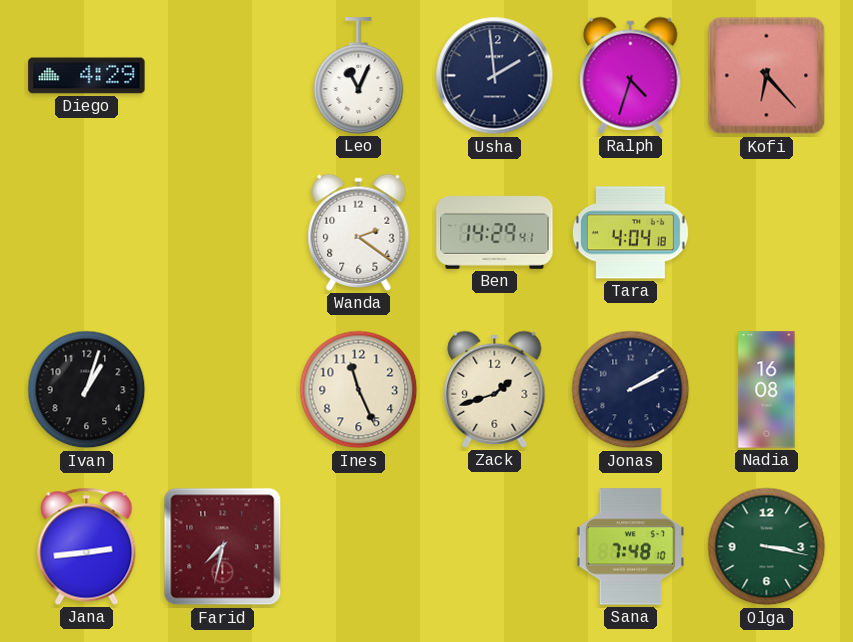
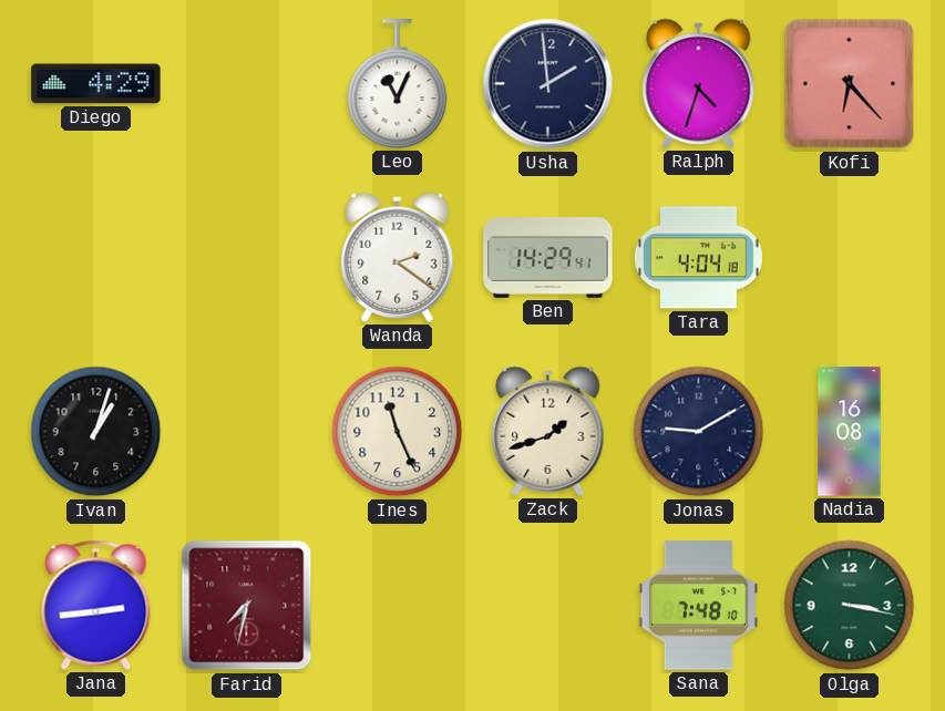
Jonas: 2:10 -> 9:10 (699, 432)
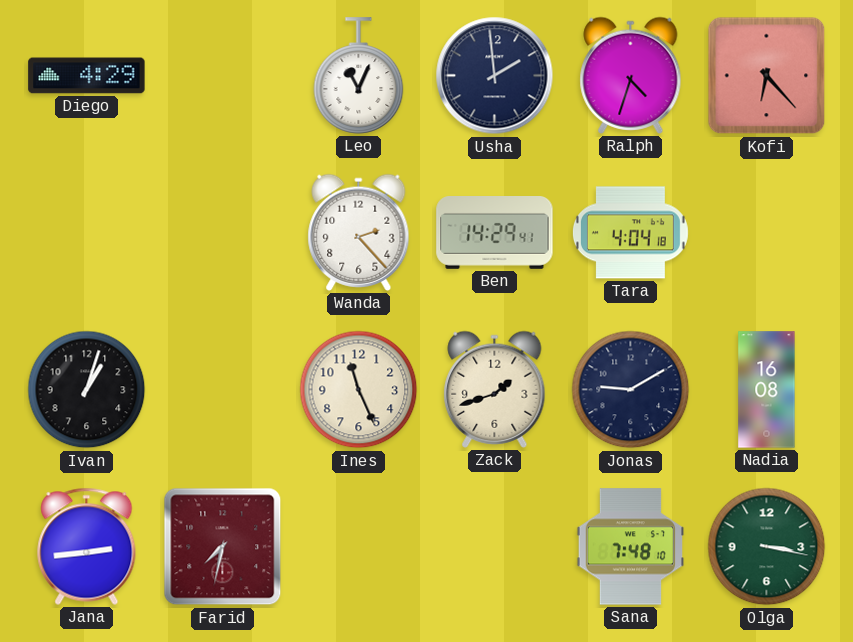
Wanda: 2:21 -> 2:23 (359, 232)
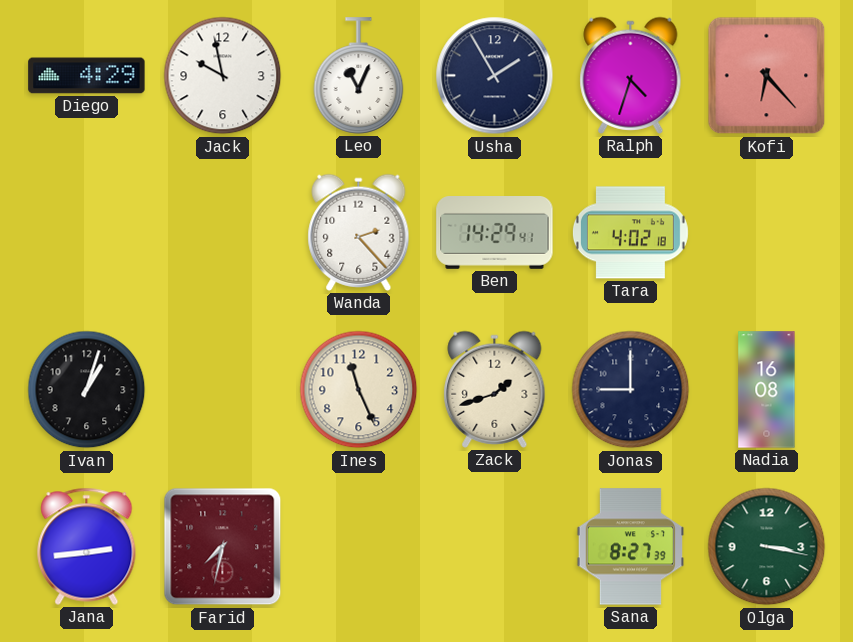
Jack: none -> 9:58 (223, 76)
Usha: 1:59 -> 1:55 (495, 76)
Tara: 4:04 -> 4:02 (630, 233)
Jonas: 9:10 -> 9:00 (631, 390)
Sana: 7:48 -> 8:27 (631, 547)
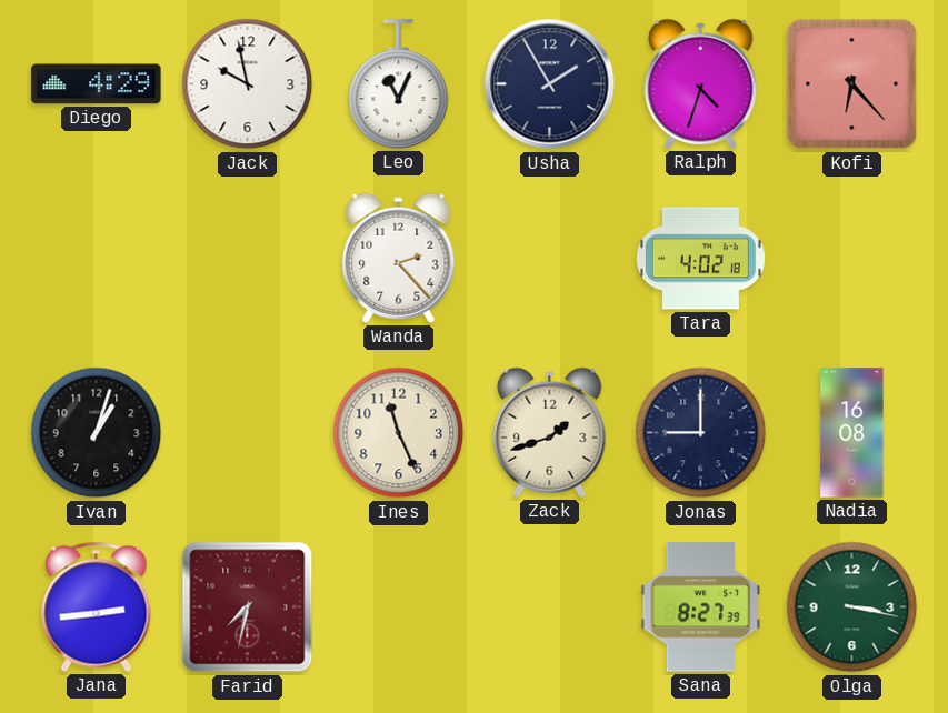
Ben: 14:29 -> none (495, 233)
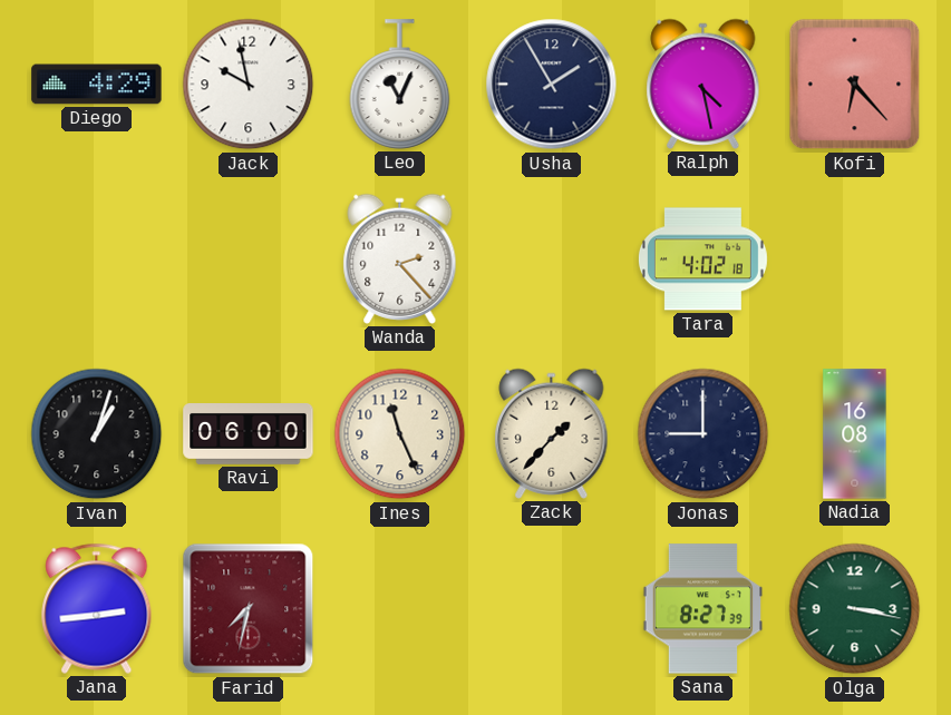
Ralph: 4:33 -> 4:28 (703, 84)
Ravi: none -> 06:00 (249, 434)
Zack: 1:42 -> 1:37 (552, 433)
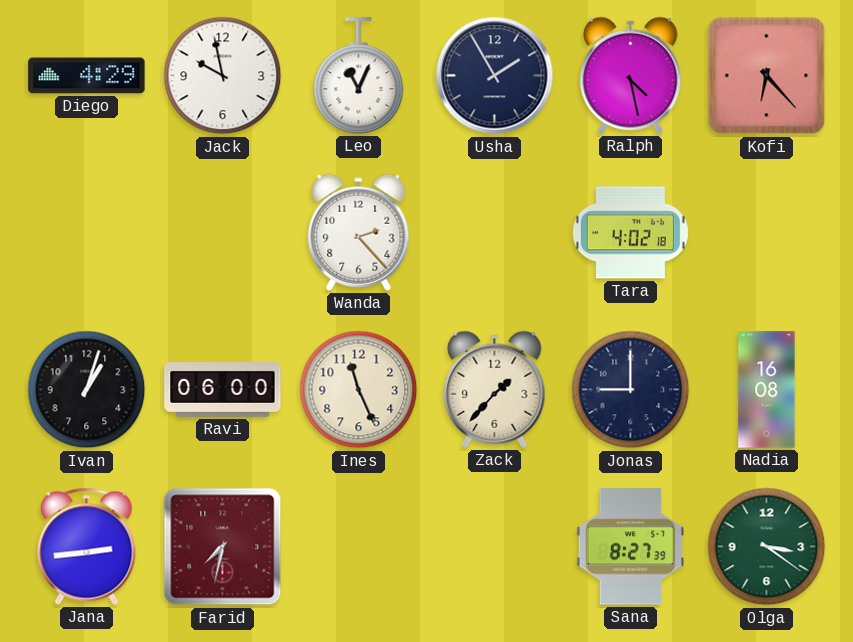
Olga: 3:17 -> 3:21 (767, 547)
